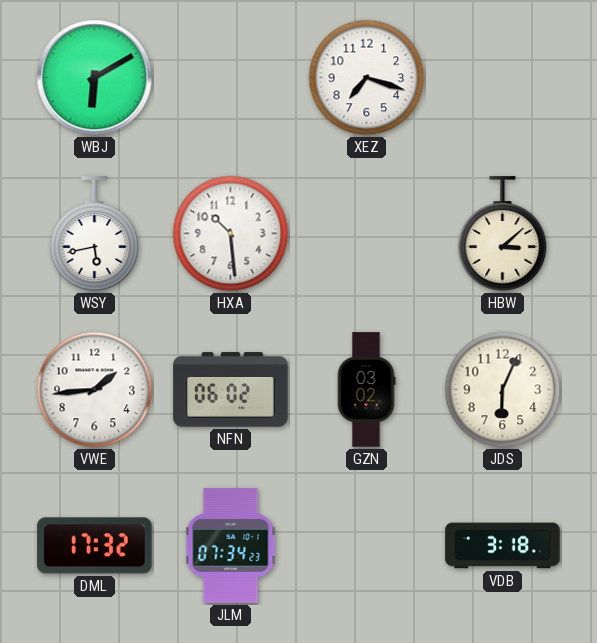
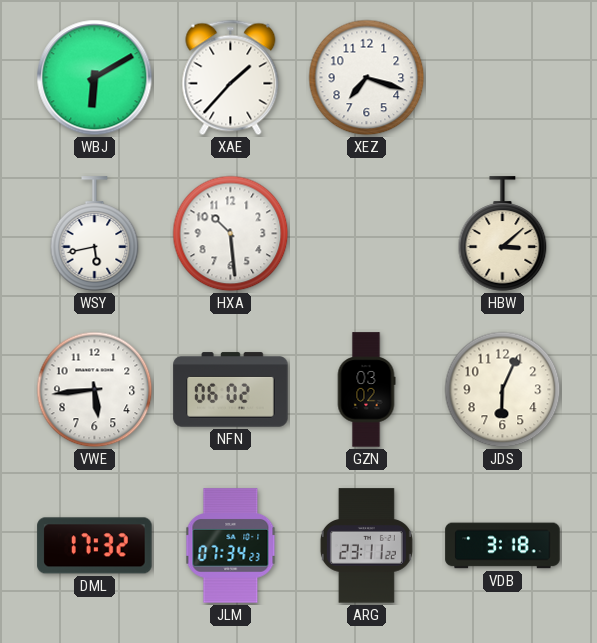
XAE: none -> 1:37 (231, 78)
VWE: 1:44 -> 5:44 (95, 390)
ARG: none -> 23:11 (366, 546)
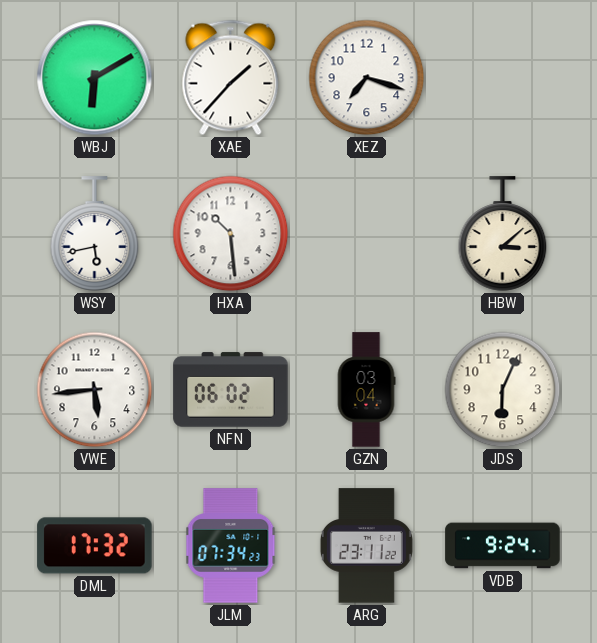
GZN: 03:02 -> 03:04 (366, 390)
VDB: 3:18 -> 9:24 (503, 546)
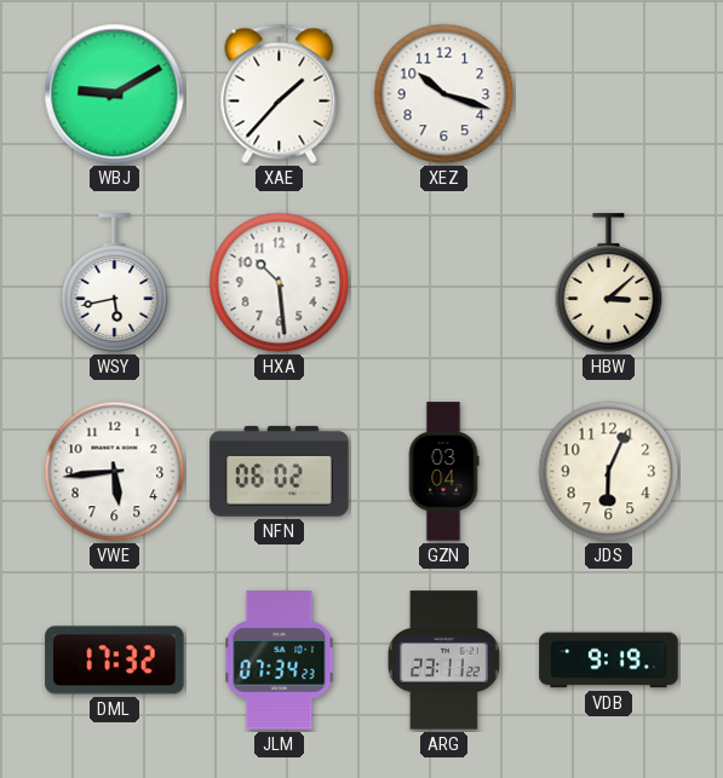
WBJ: 6:10 -> 9:10 (115, 94)
XEZ: 7:18 -> 10:18 (444, 94)
VDB: 9:24 -> 9:19 (609, 661)
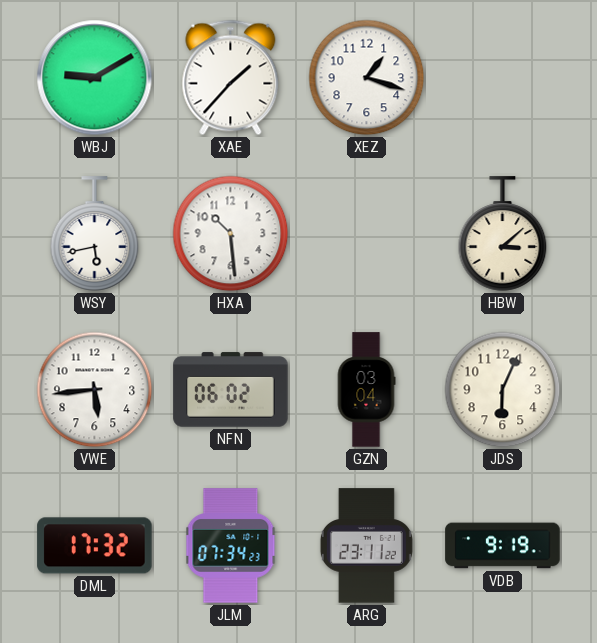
XEZ: 10:18 -> 1:18 (367, 78)
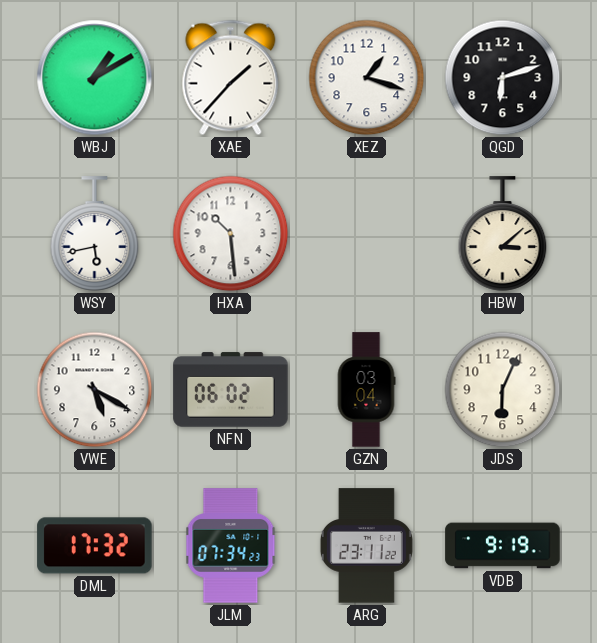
WBJ: 9:10 -> 1:10 (95, 78)
QGD: none -> 6:12 (503, 78)
VWE: 5:44 -> 5:20 (95, 390)
